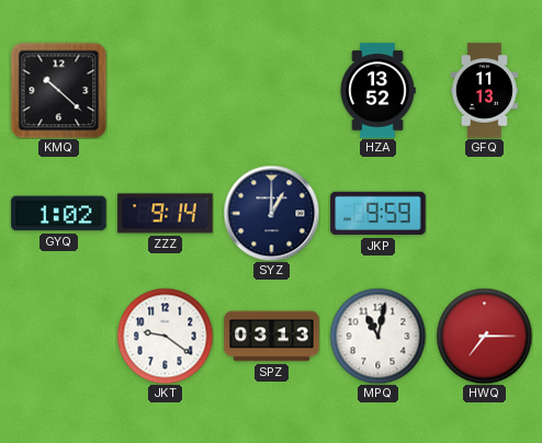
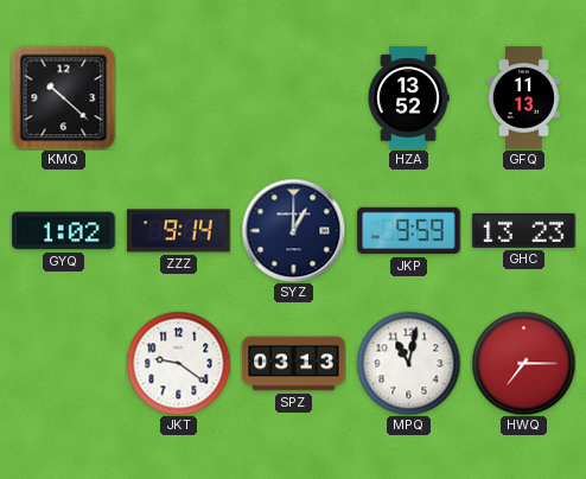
GHC: none -> 13:23 (524, 230)
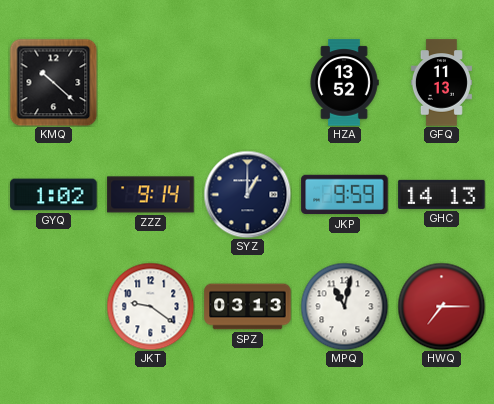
GHC: 13:23 -> 14:13 (442, 194)
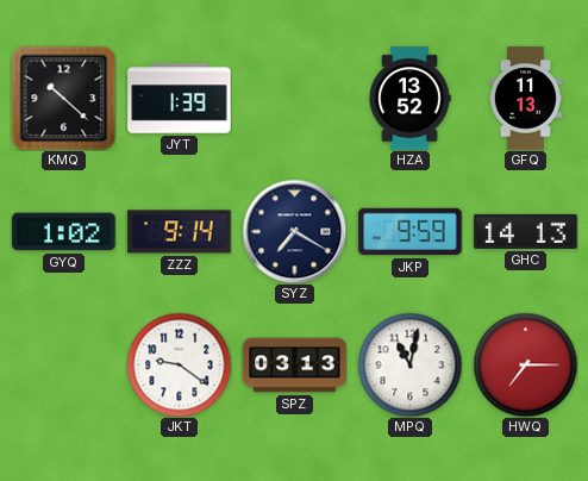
JYT: none -> 1:39 (180, 99)
SYZ: 1:00 -> 7:20 (294, 231)
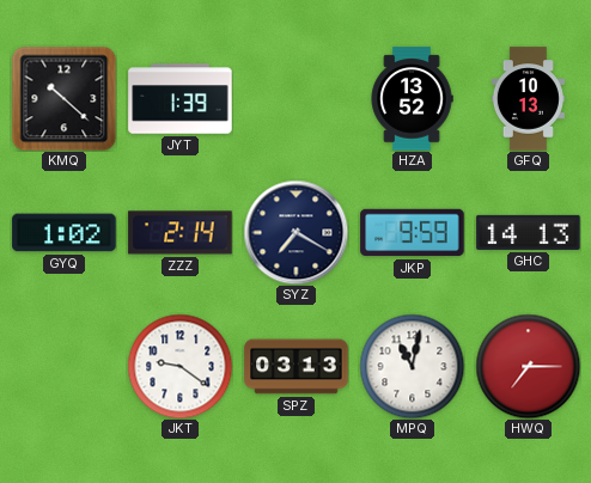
GFQ: 11:13 -> 10:13 (528, 99)
ZZZ: 9:14 -> 2:14 (181, 233)
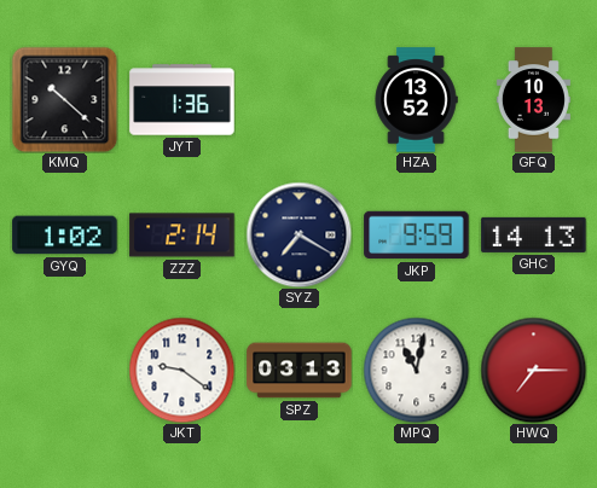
JYT: 1:39 -> 1:36 (182, 100)
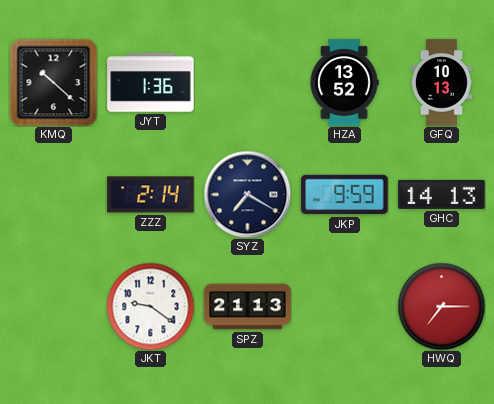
GYQ: 1:02 -> none (65, 236)
SPZ: 03:13 -> 21:13 (248, 307)
MPQ: 11:02 -> none (416, 370)
